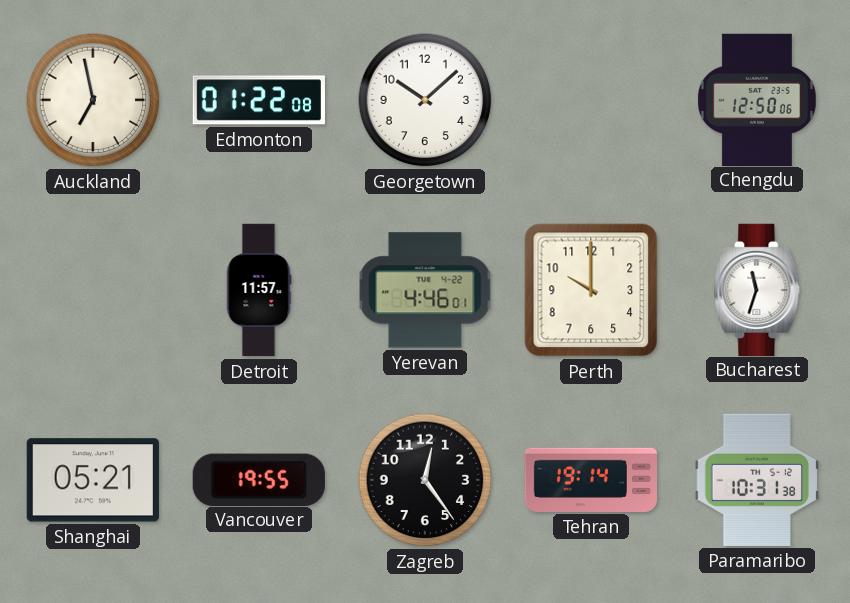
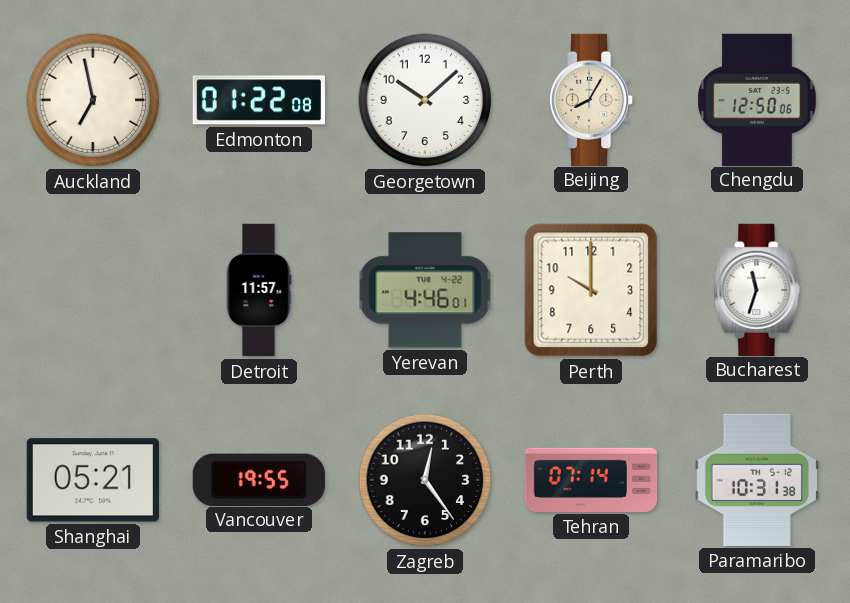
Beijing: none -> 8:05 (592, 99)
Tehran: 19:14 -> 07:14 (590, 480)
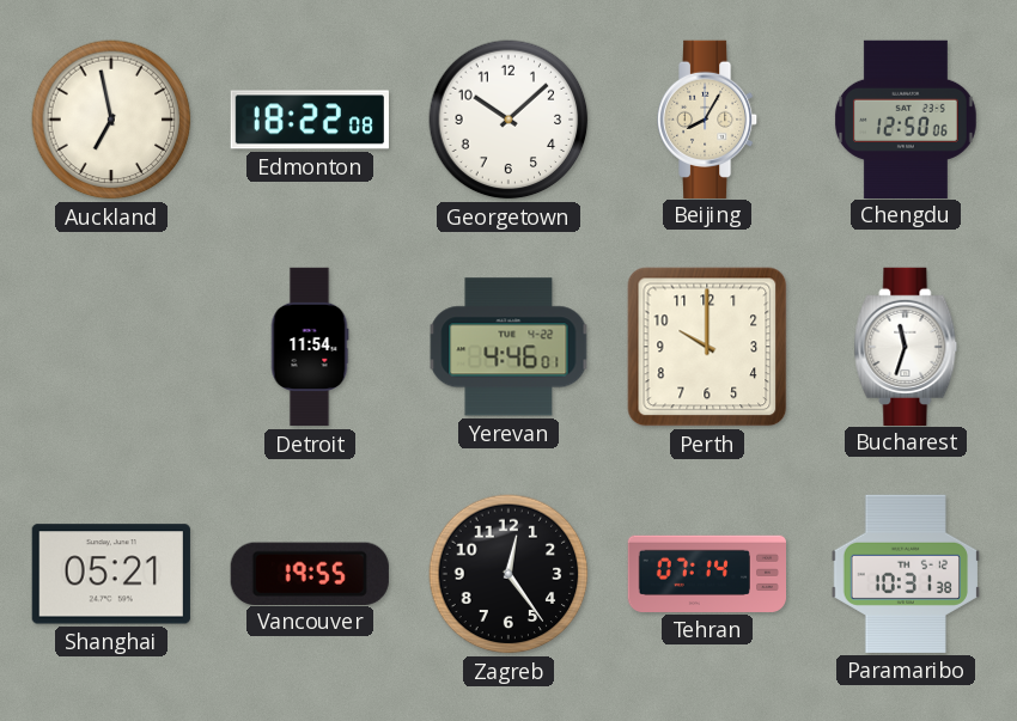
Edmonton: 01:22 -> 18:22 (310, 120)
Detroit: 11:57 -> 11:54 (310, 347)
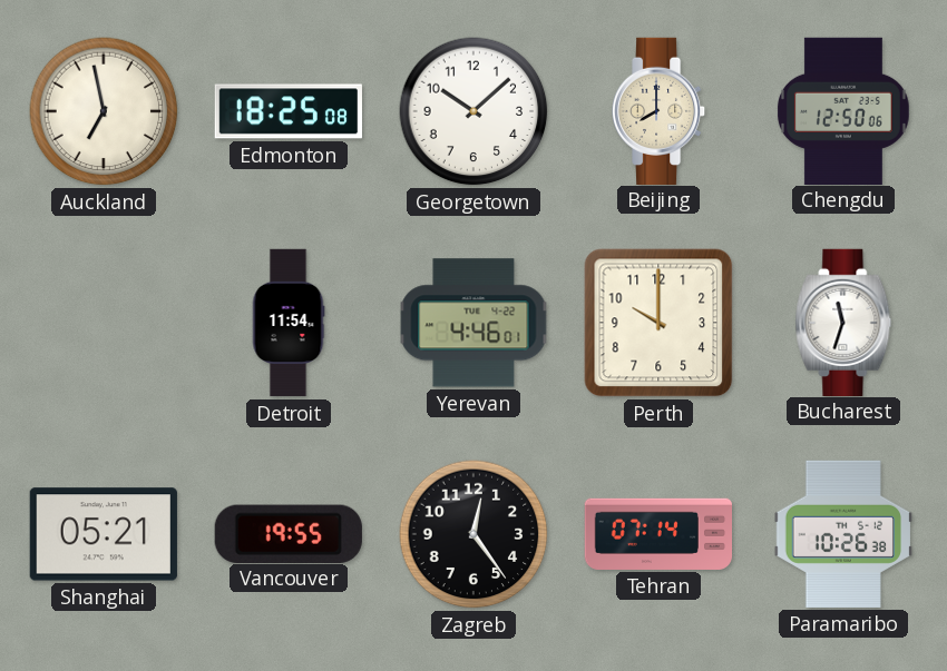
Edmonton: 18:22 -> 18:25 (289, 111)
Beijing: 8:05 -> 8:00 (660, 110)
Paramaribo: 10:31 -> 10:26 (843, 534)
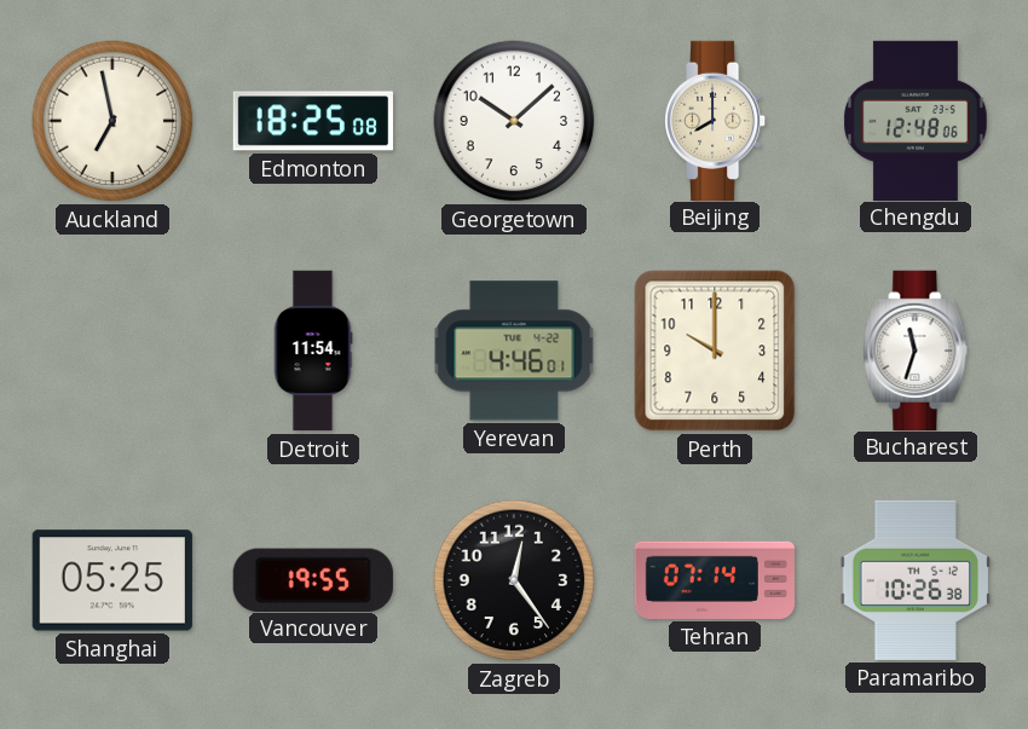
Chengdu: 12:50 -> 12:48 (916, 120)
Shanghai: 05:21 -> 05:25 (112, 580)
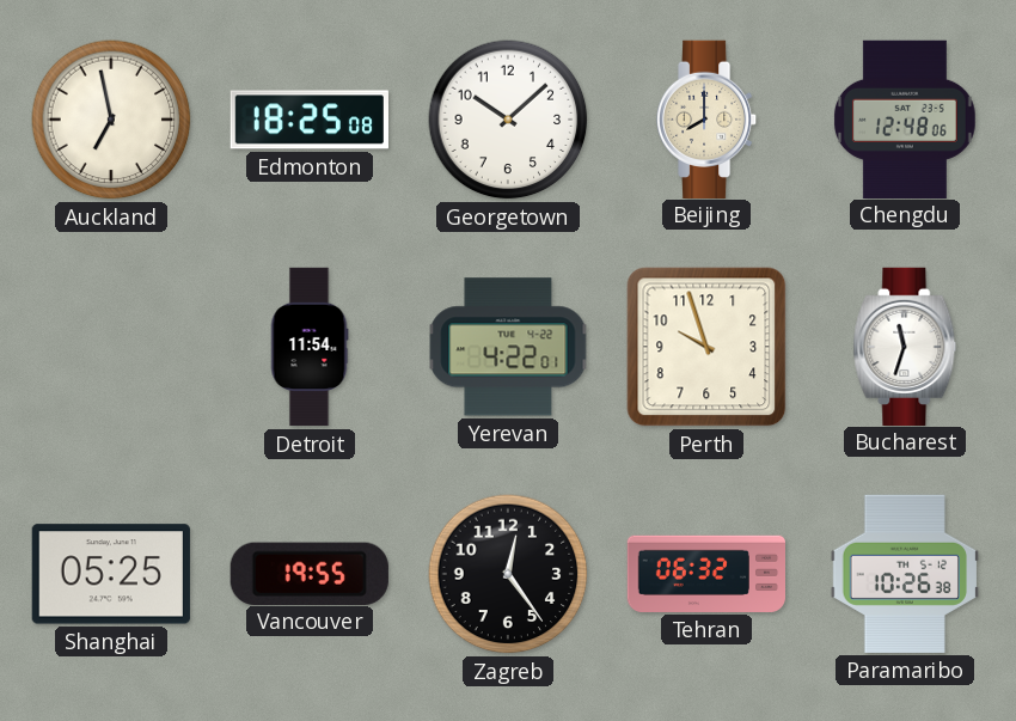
Yerevan: 4:46 -> 4:22 (508, 347)
Perth: 10:00 -> 9:57 (706, 347)
Tehran: 07:14 -> 06:32 (705, 574)
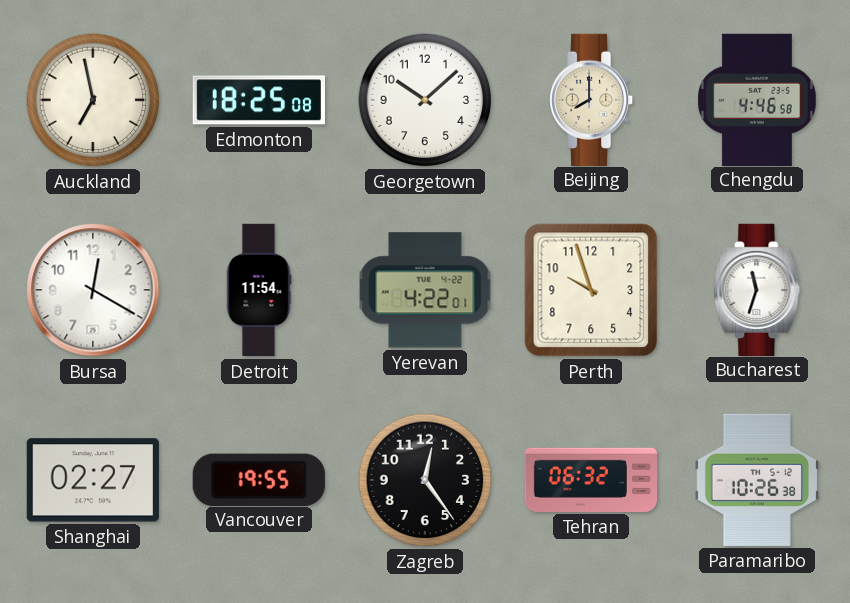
Chengdu: 12:48 -> 4:46 (757, 99)
Bursa: none -> 12:20 (93, 290)
Shanghai: 05:25 -> 02:27 (93, 480)
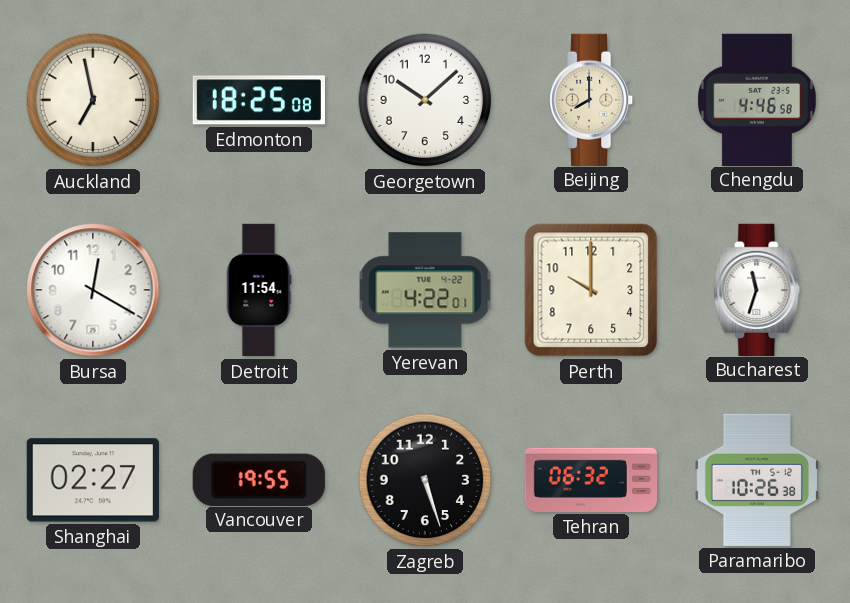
Perth: 9:57 -> 10:00 (591, 290)
Zagreb: 12:24 -> 5:27 (425, 480)
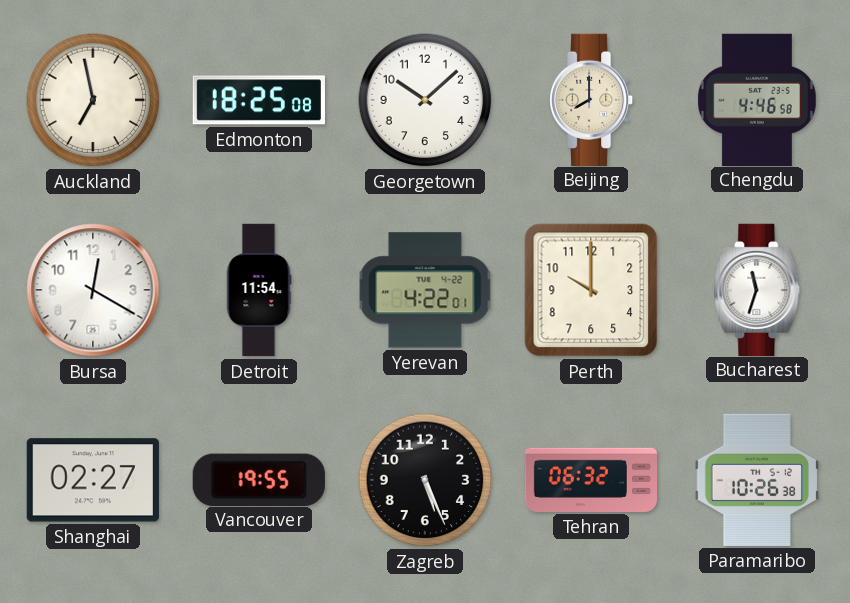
Zagreb: 5:27 -> 5:26 (425, 480)
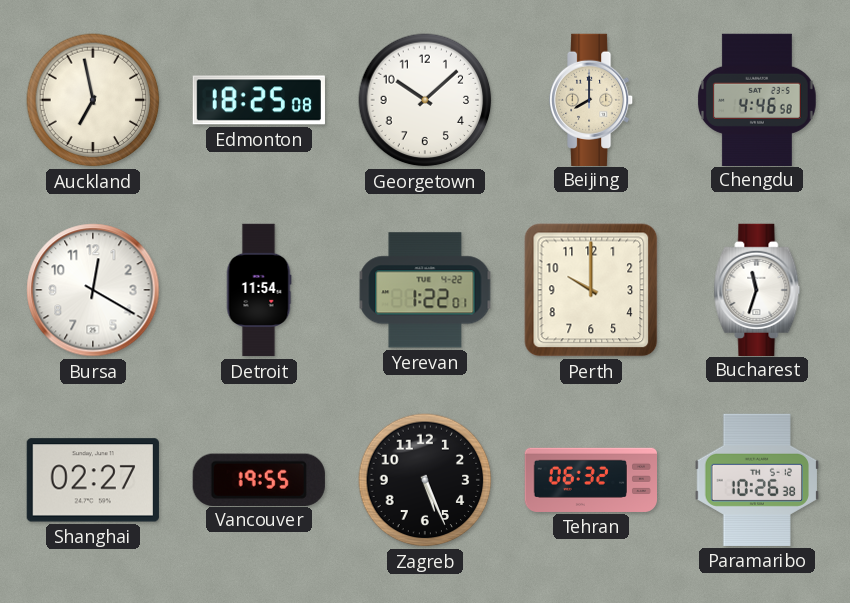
Yerevan: 4:22 -> 1:22 (425, 290)
